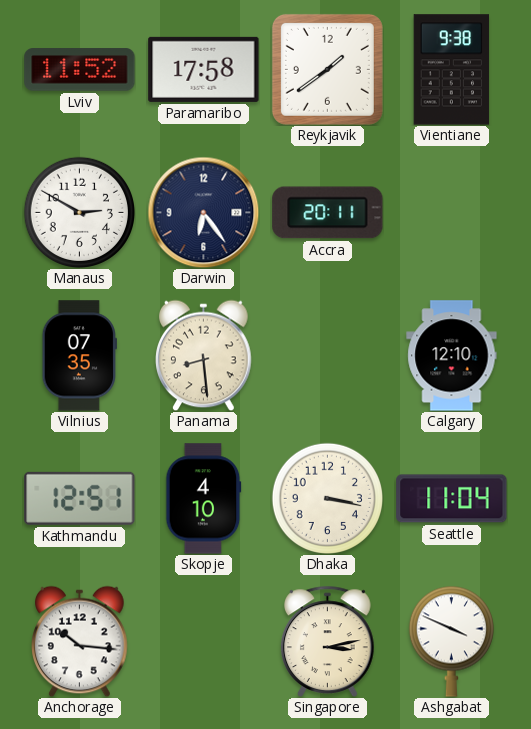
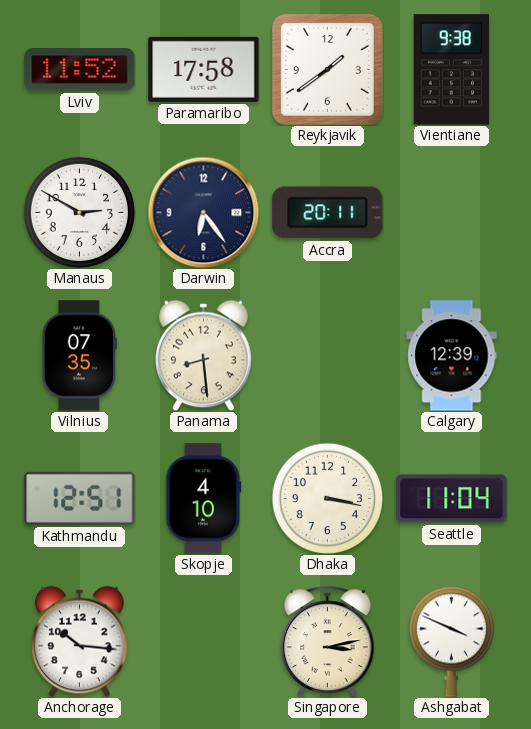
Calgary: 12:10 -> 12:39 (452, 356)
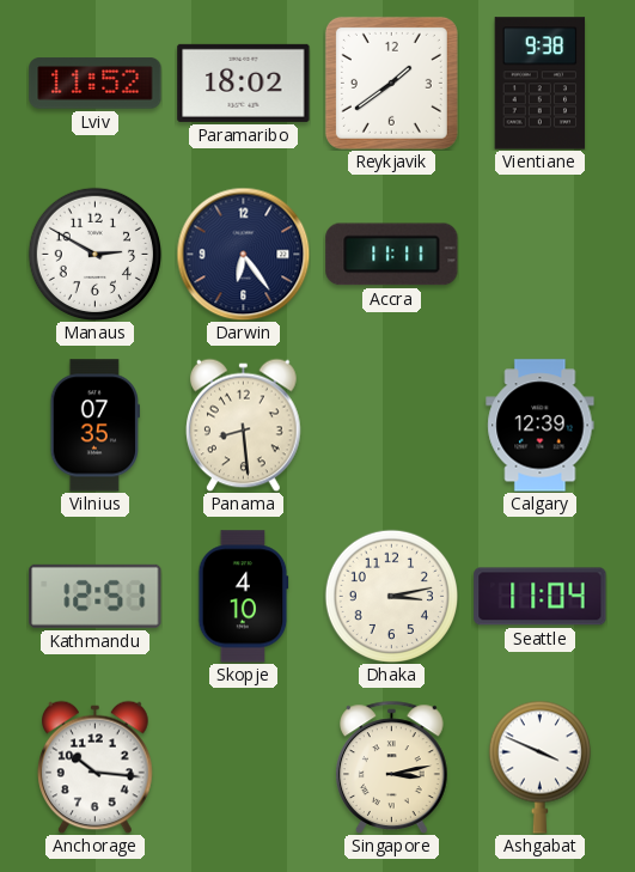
Paramaribo: 17:58 -> 18:02 (244, 83)
Accra: 20:11 -> 11:11 (392, 255)
Dhaka: 3:17 -> 3:13 (391, 596)
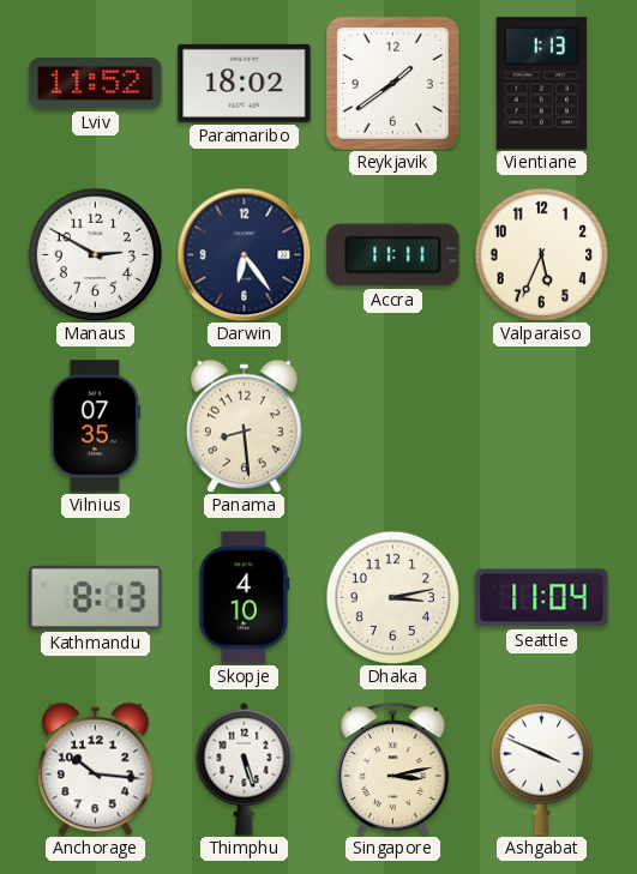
Vientiane: 9:38 -> 1:13 (542, 84)
Valparaiso: none -> 5:34 (541, 254)
Calgary: 12:39 -> none (541, 426)
Kathmandu: 12:51 -> 8:13 (96, 597)
Thimphu: none -> 5:27 (245, 768)
